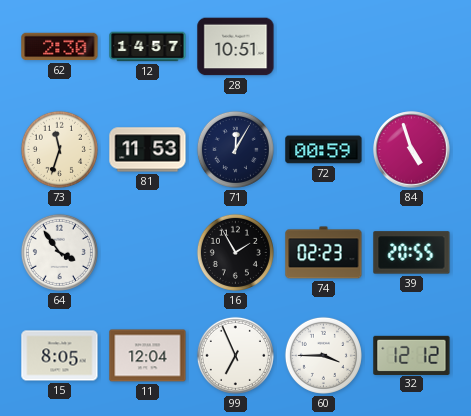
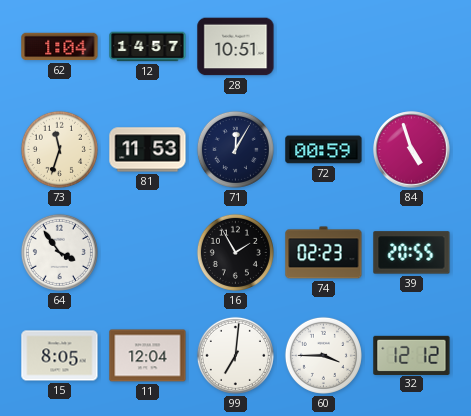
62: 2:30 -> 1:04 (60, 47)
99: 6:56 -> 7:01 (235, 355)
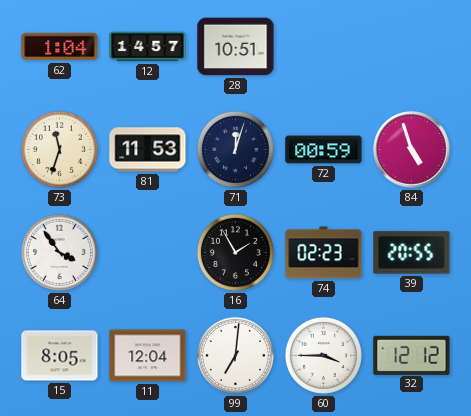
71: 12:05 -> 12:03 (235, 149)
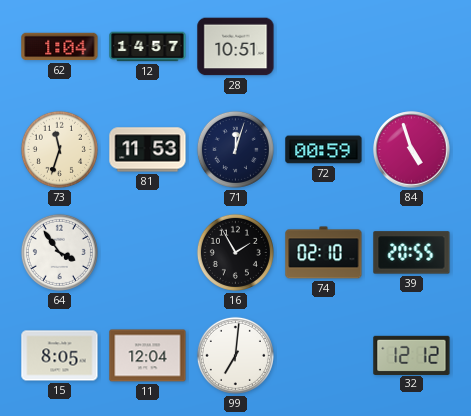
74: 02:23 -> 02:10 (324, 253)
60: 3:45 -> none (323, 355)
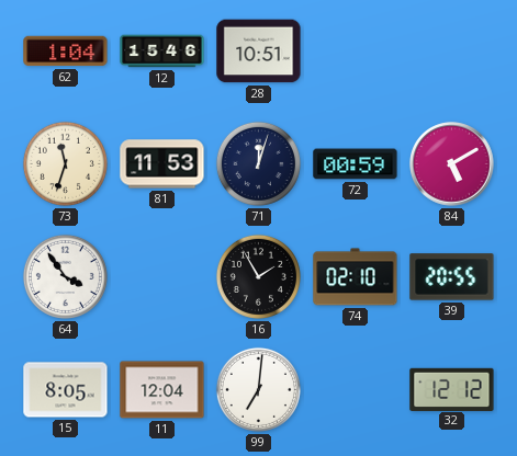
12: 14:57 -> 15:46 (162, 52)
84: 4:57 -> 5:10 (452, 164)
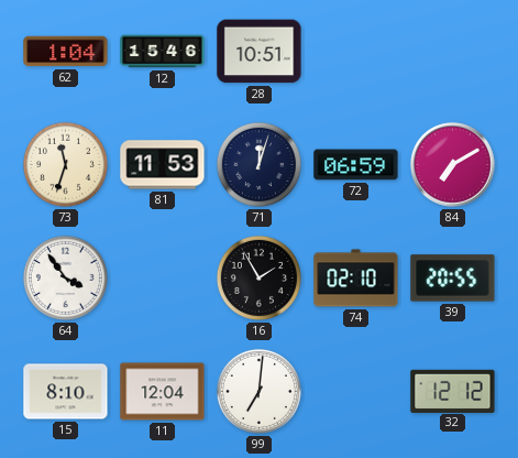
72: 00:59 -> 06:59 (356, 165)
84: 5:10 -> 7:10 (453, 165)
15: 8:05 -> 8:10 (66, 392)
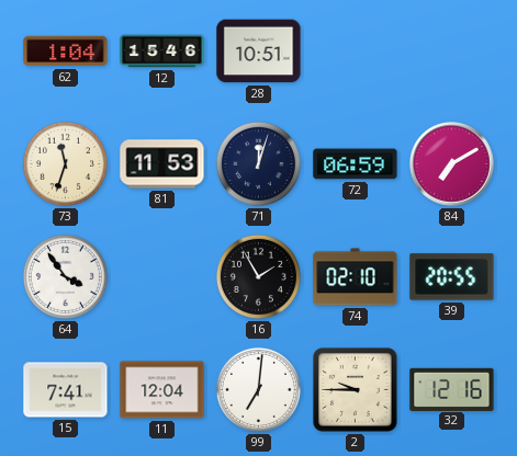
15: 8:10 -> 7:41 (66, 390)
2: none -> 9:45 (356, 390)
32: 12:12 -> 12:16 (452, 389)
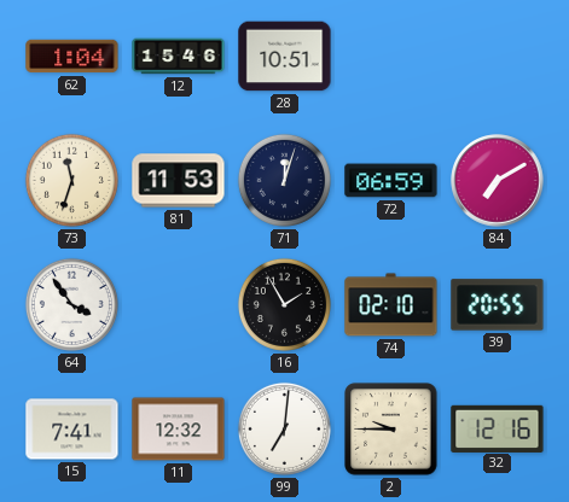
11: 12:04 -> 12:32 (179, 430)
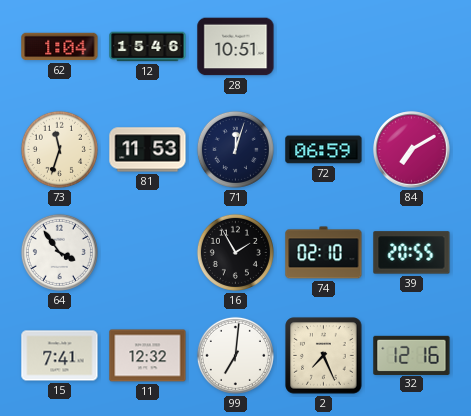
2: 9:45 -> 7:26 (324, 356)
